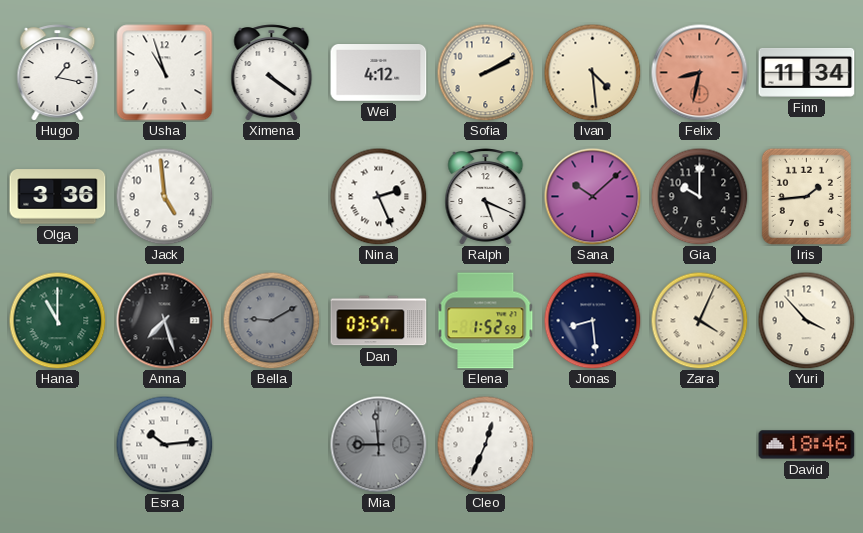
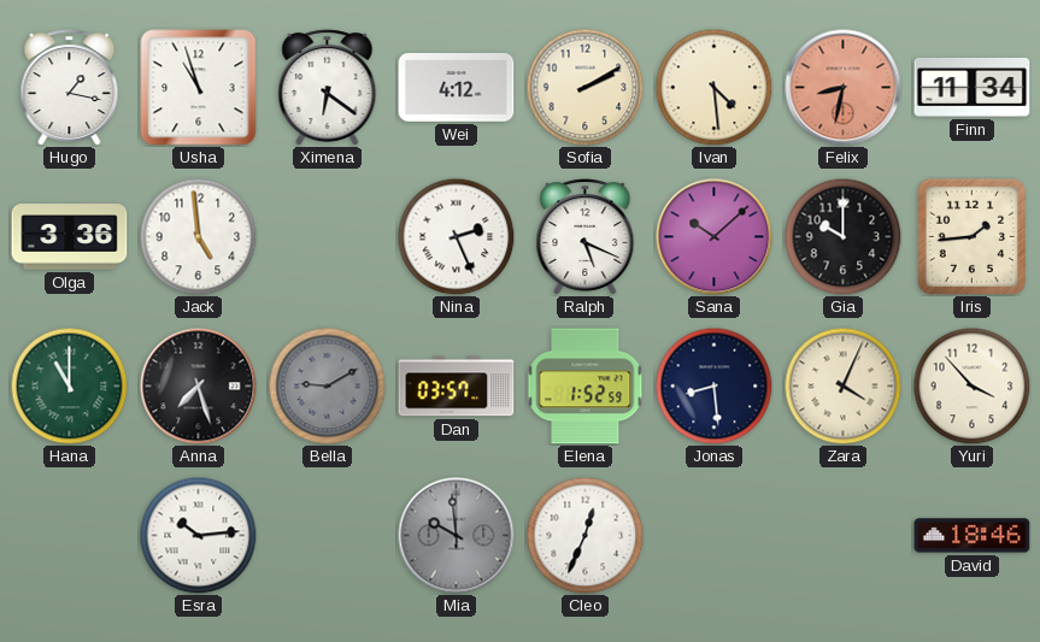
Ximena: 4:21 -> 6:21 (328, 88)
Mia: 8:59 -> 9:59 (457, 536)
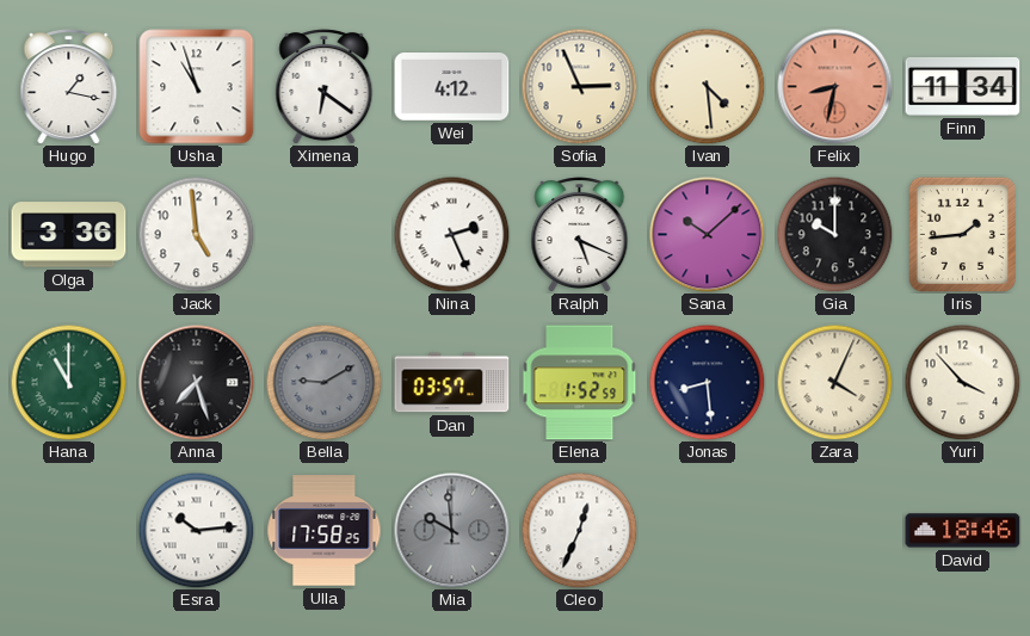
Sofia: 2:10 -> 2:56 (579, 86)
Ulla: none -> 17:58 (325, 531)
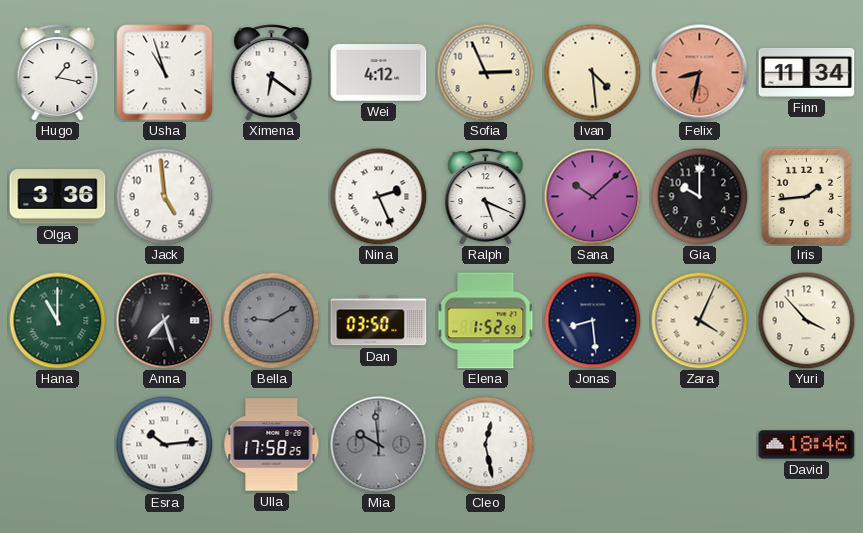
Dan: 03:57 -> 03:50 (379, 321)
Cleo: 12:34 -> 12:28 (485, 444)
